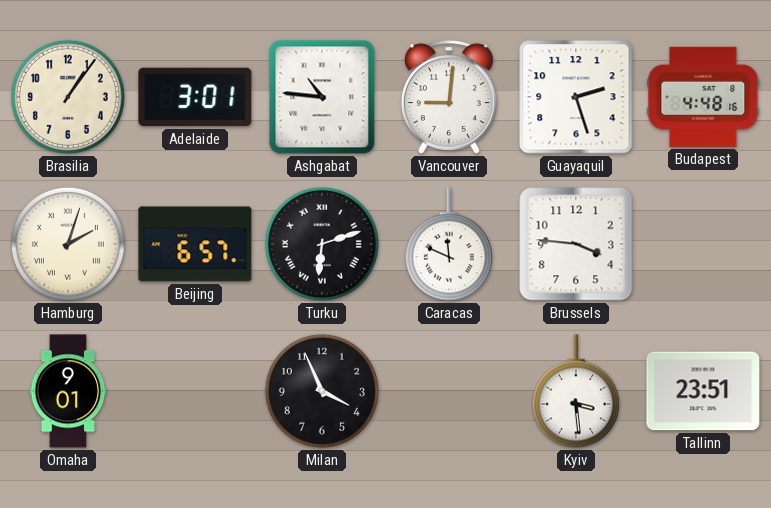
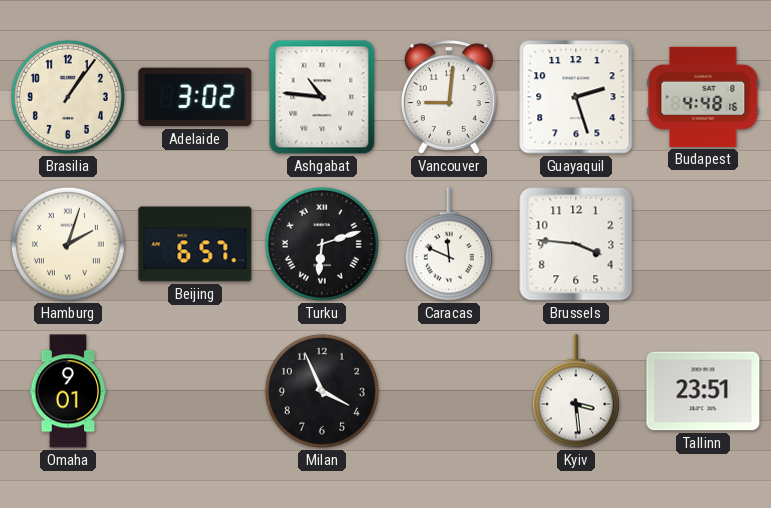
Adelaide: 3:01 -> 3:02 (195, 97)
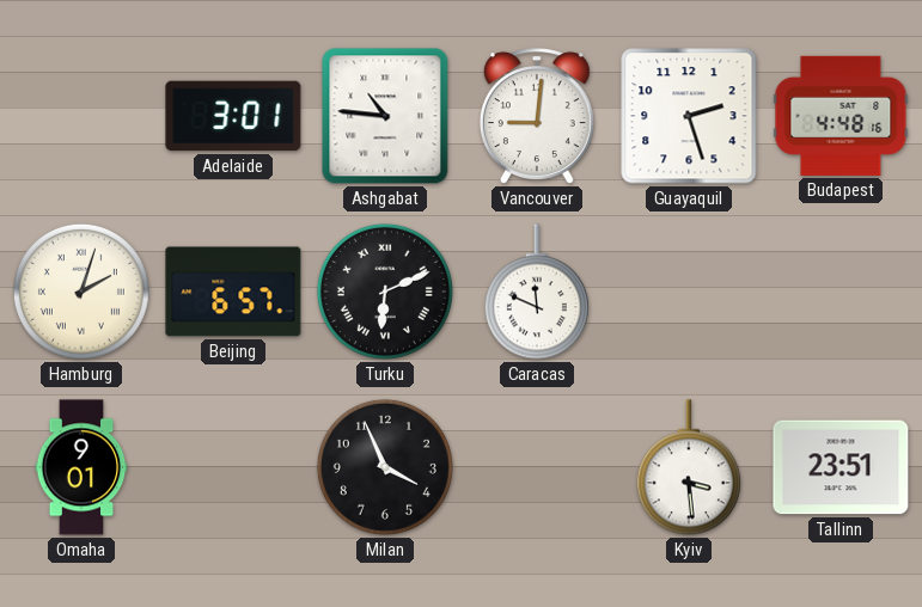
Brasilia: 1:06 -> none (68, 97)
Adelaide: 3:02 -> 3:01 (233, 116)
Turku: 6:12 -> 6:11 (385, 292)
Brussels: 3:46 -> none (576, 244)
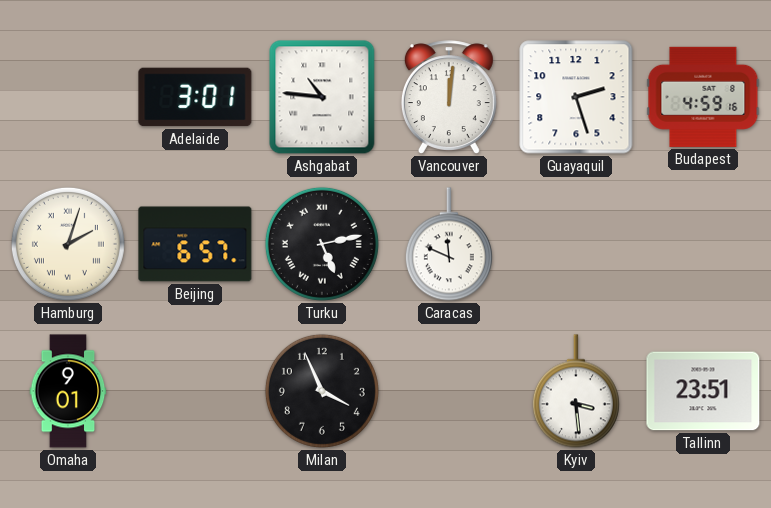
Vancouver: 9:01 -> 12:01 (449, 97)
Budapest: 4:48 -> 4:59 (703, 97)
Turku: 6:11 -> 5:13 (322, 244)
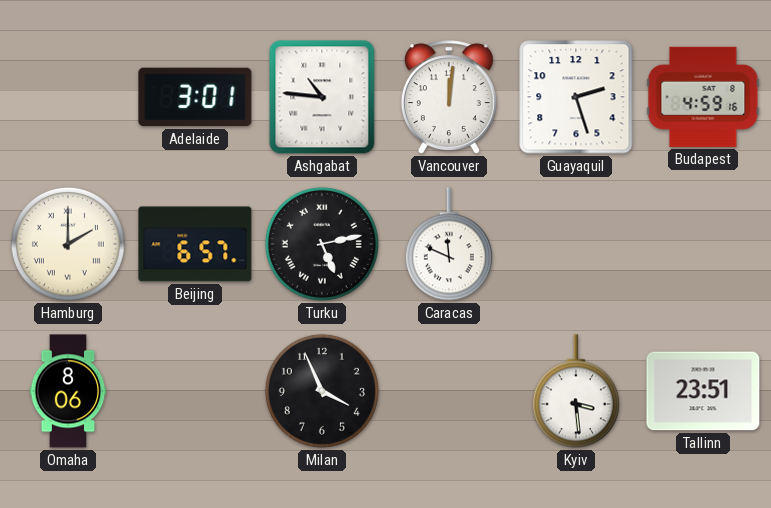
Hamburg: 2:03 -> 2:00 (68, 244)
Omaha: 9:01 -> 8:06 (68, 391)
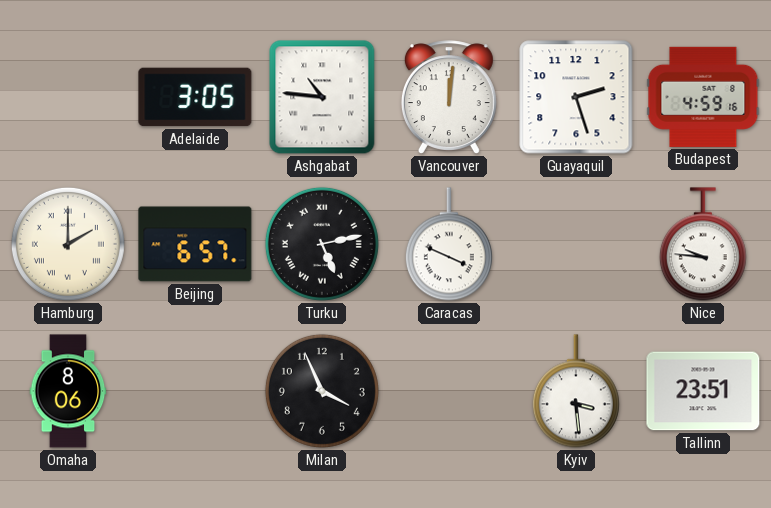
Adelaide: 3:01 -> 3:05 (195, 97)
Caracas: 11:49 -> 3:49 (449, 244)
Nice: none -> 9:46 (703, 244)
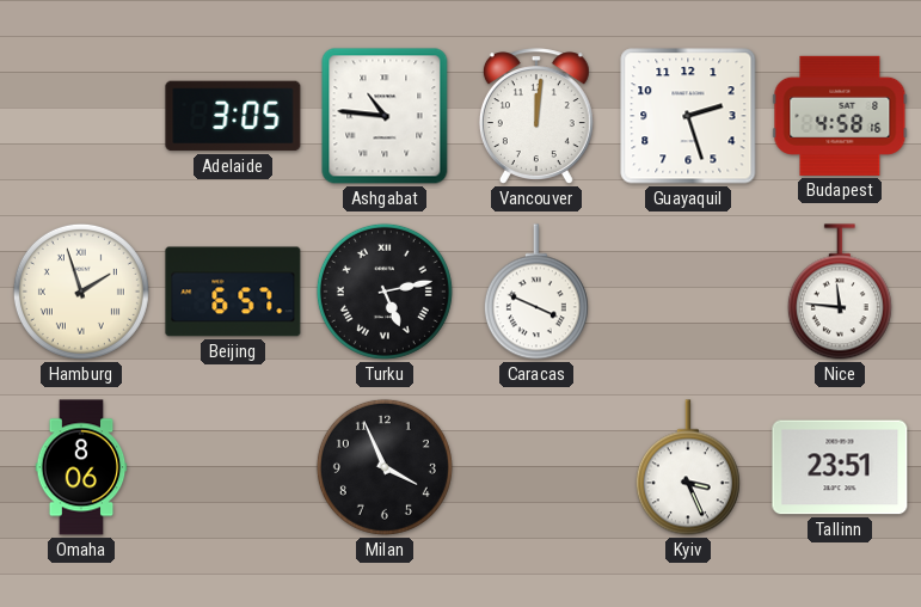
Budapest: 4:59 -> 4:58 (840, 116)
Hamburg: 2:00 -> 1:57 (81, 292)
Nice: 9:46 -> 11:46 (840, 292)
Kyiv: 3:29 -> 3:26 (688, 467)
